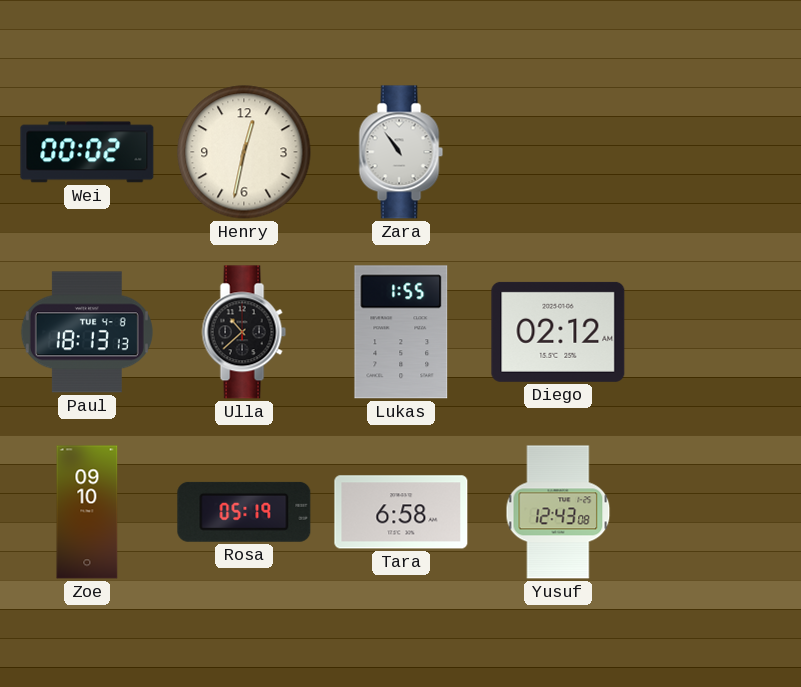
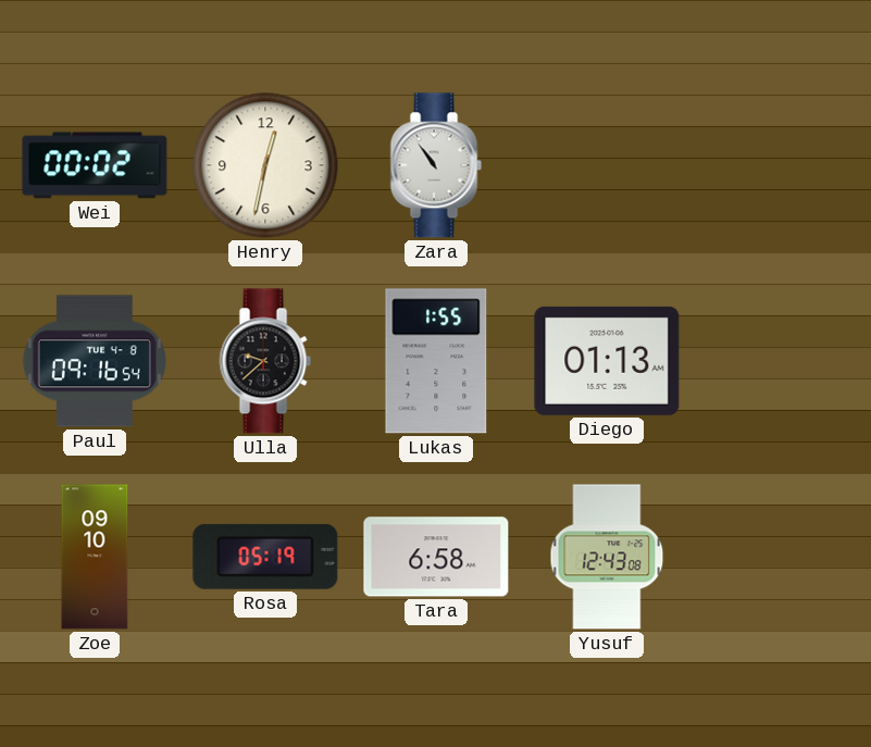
Paul: 18:13 -> 09:16 (95, 361)
Ulla: 10:38 -> 9:38 (265, 361)
Diego: 02:12 -> 01:13 (607, 361)
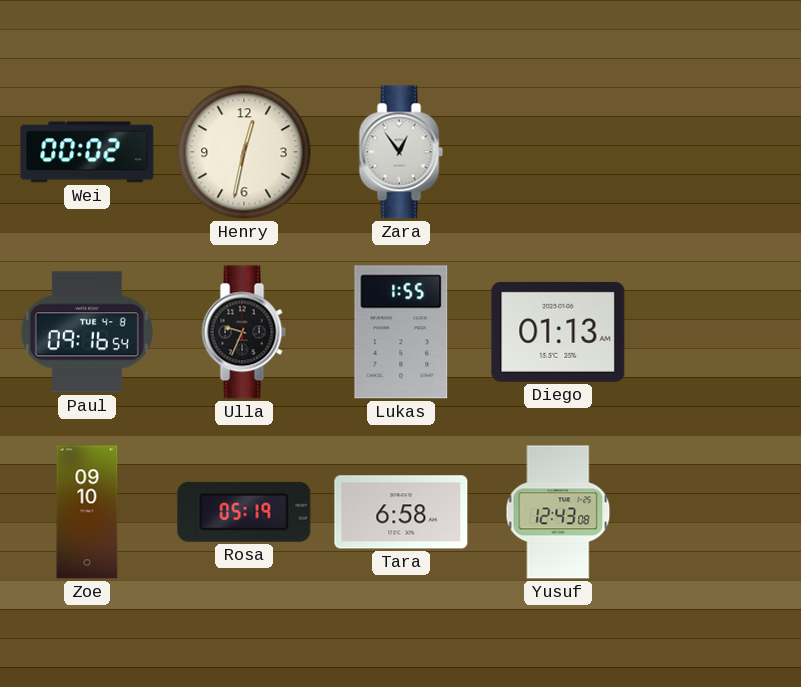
Zara: 10:54 -> 12:54 (401, 152)
Ulla: 9:38 -> 9:34 (244, 332)
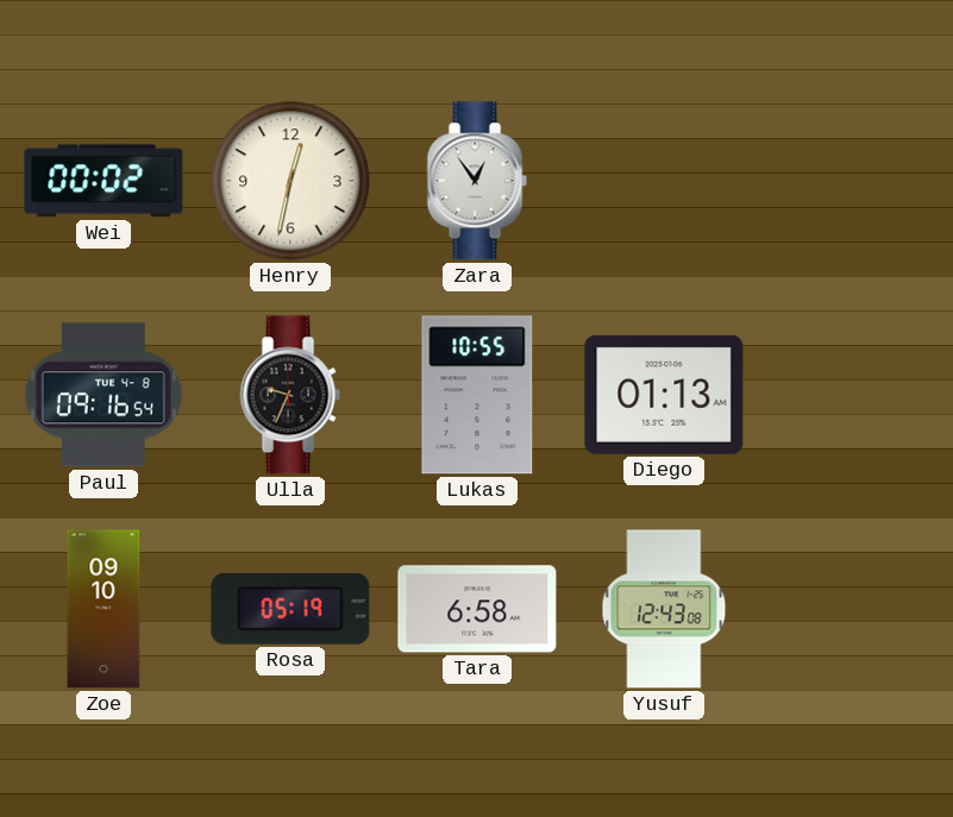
Lukas: 1:55 -> 10:55 (477, 395)
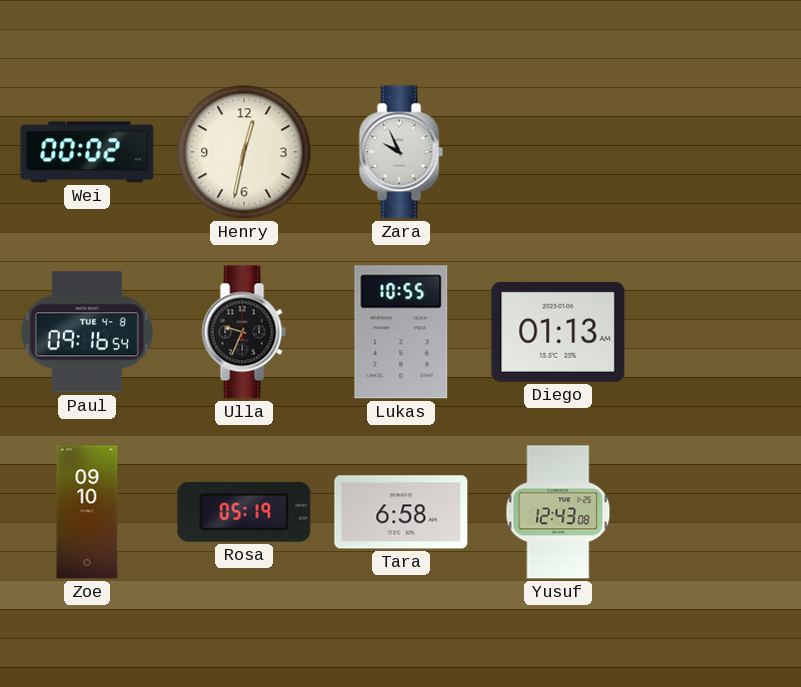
Zara: 12:54 -> 9:56 (401, 152)
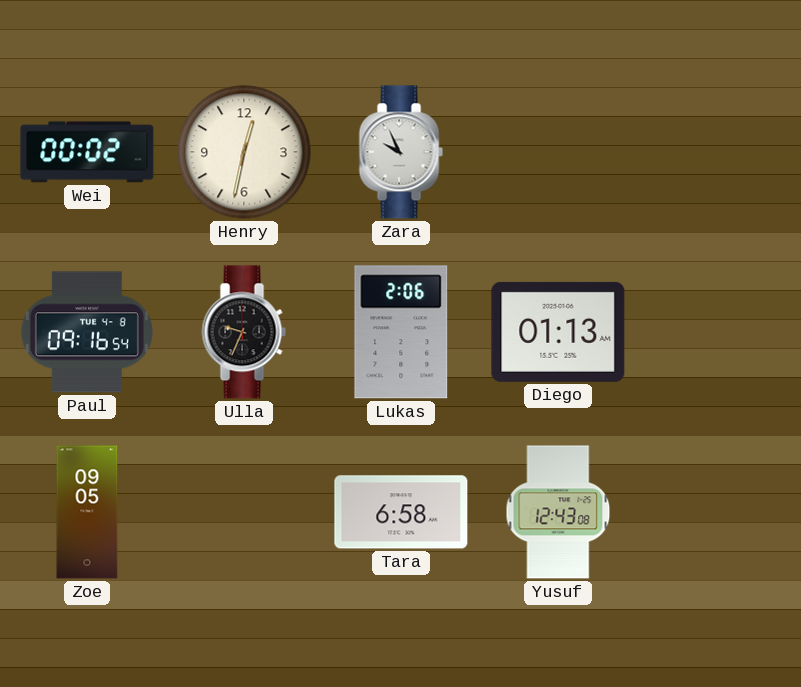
Lukas: 10:55 -> 2:06 (401, 332)
Zoe: 09:10 -> 09:05 (87, 512)
Rosa: 05:19 -> none (244, 512)
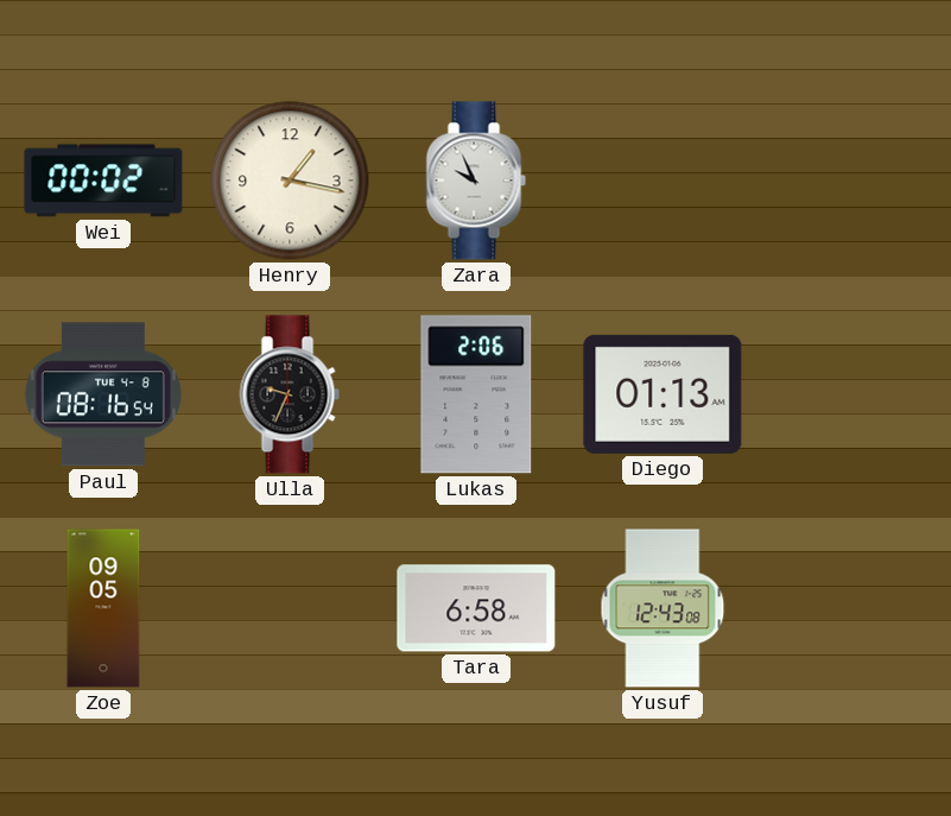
Henry: 12:32 -> 1:17 (290, 181)
Paul: 09:16 -> 08:16 (103, 394)
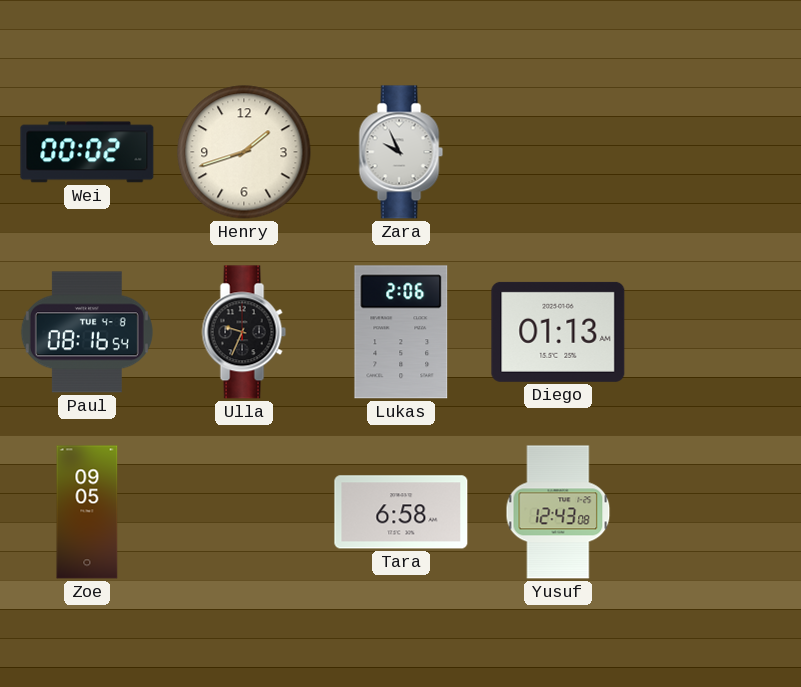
Henry: 1:17 -> 1:42 (244, 152)
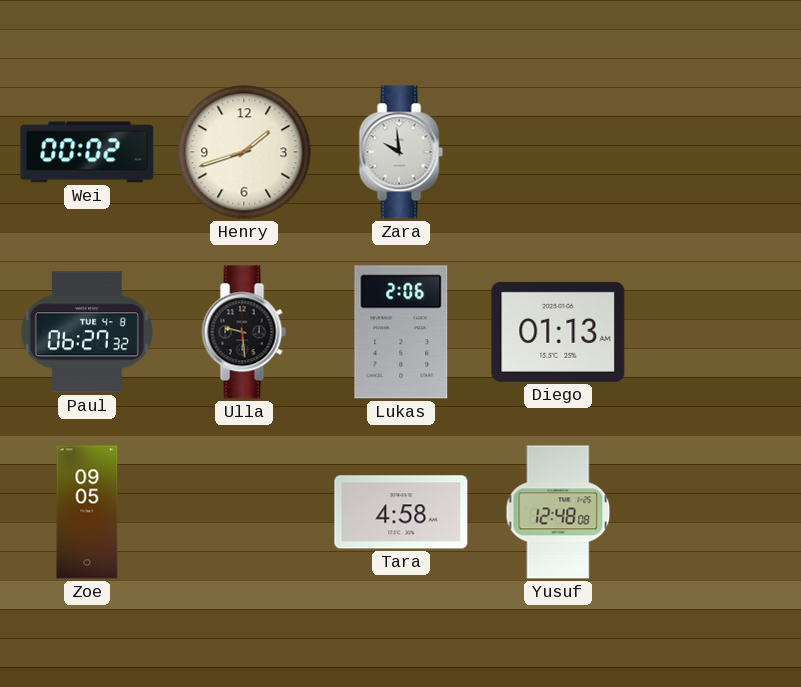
Zara: 9:56 -> 9:59 (401, 152)
Paul: 08:16 -> 06:27 (87, 332)
Ulla: 9:34 -> 9:29 (244, 332)
Tara: 6:58 -> 4:58 (401, 512)
Yusuf: 12:43 -> 12:48 (558, 512)
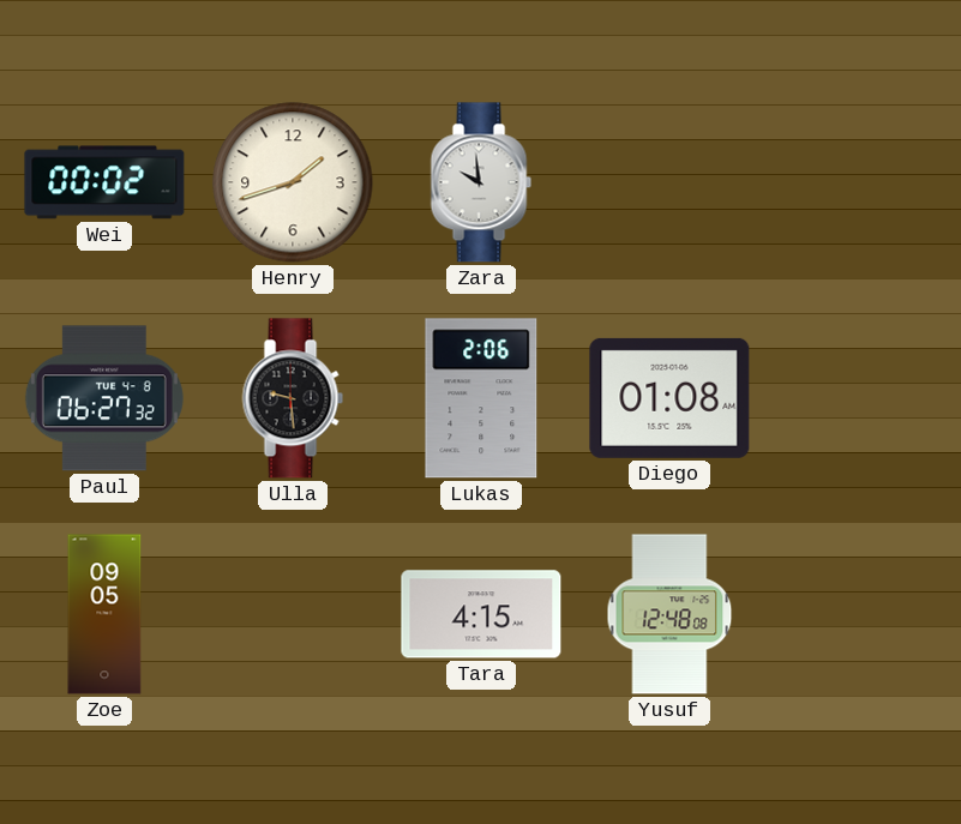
Diego: 01:13 -> 01:08 (669, 398)
Tara: 4:58 -> 4:15 (481, 614)
